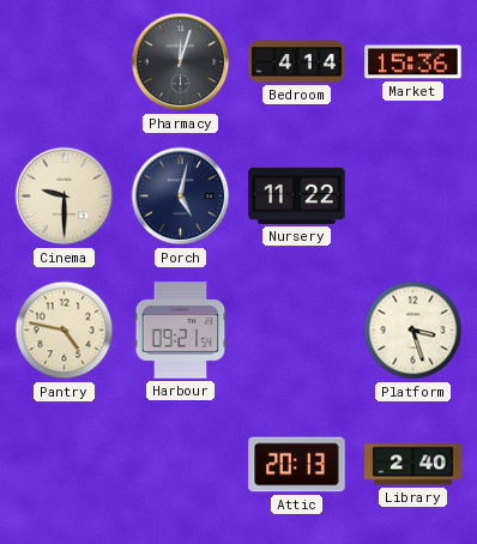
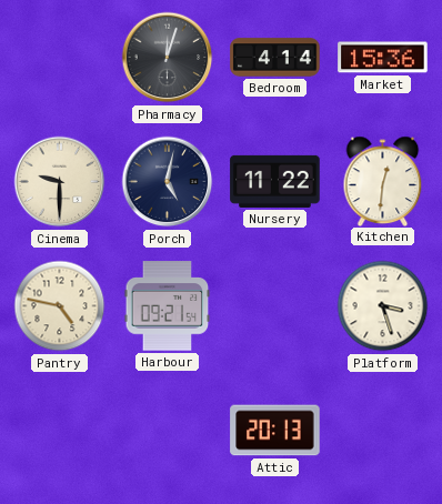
Kitchen: none -> 12:31 (383, 181)
Library: 2:40 -> none (413, 465)
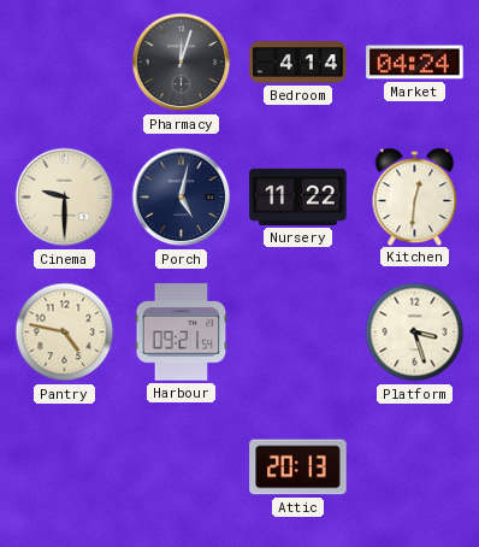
Market: 15:36 -> 04:24 (415, 63)
